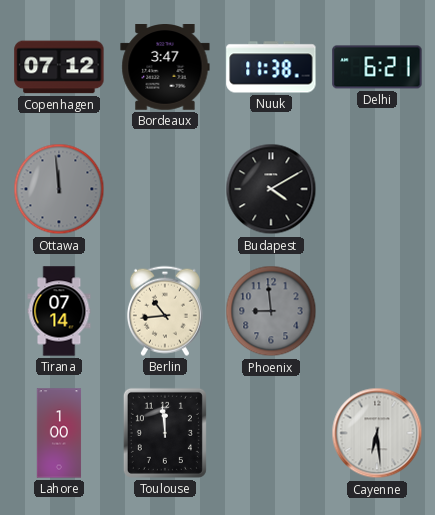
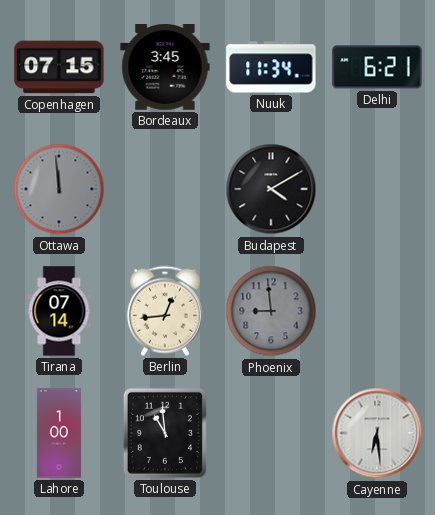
Copenhagen: 07:12 -> 07:15 (59, 67)
Bordeaux: 3:47 -> 3:45 (165, 68)
Nuuk: 11:38 -> 11:34 (271, 67)
Berlin: 10:44 -> 12:44 (165, 311)
Toulouse: 11:59 -> 10:59 (165, 433)
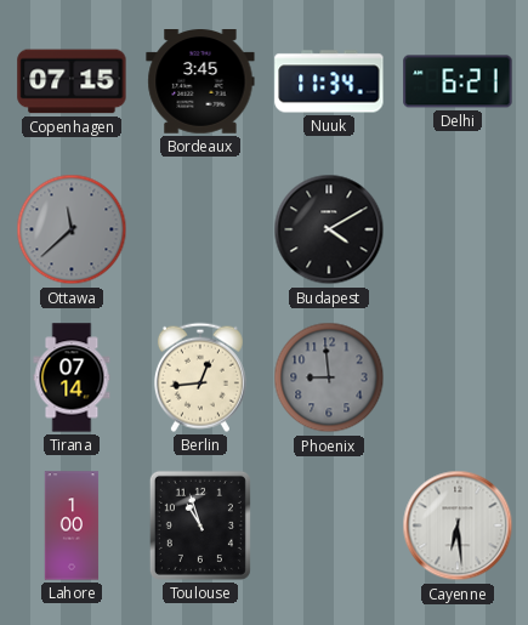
Ottawa: 11:59 -> 11:38 (72, 229)
Toulouse: 10:59 -> 10:57 (200, 525)
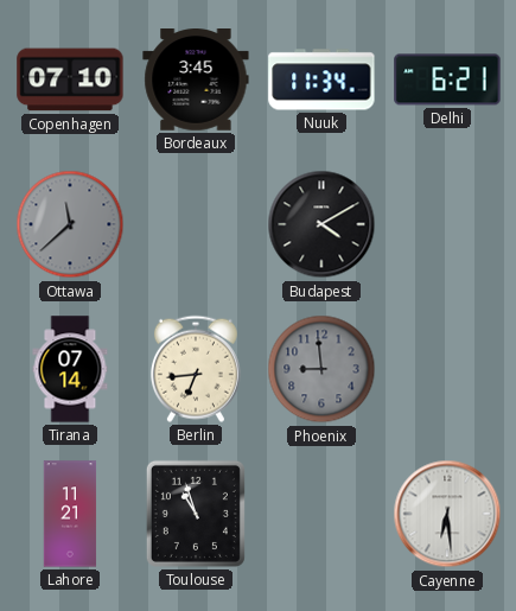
Copenhagen: 07:15 -> 07:10 (70, 79)
Berlin: 12:44 -> 6:44 (196, 369)
Lahore: 1:00 -> 11:21 (70, 514)
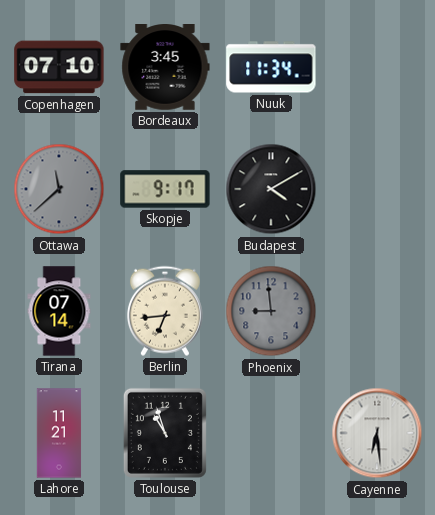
Delhi: 6:21 -> none (447, 79)
Skopje: none -> 9:17 (165, 189)
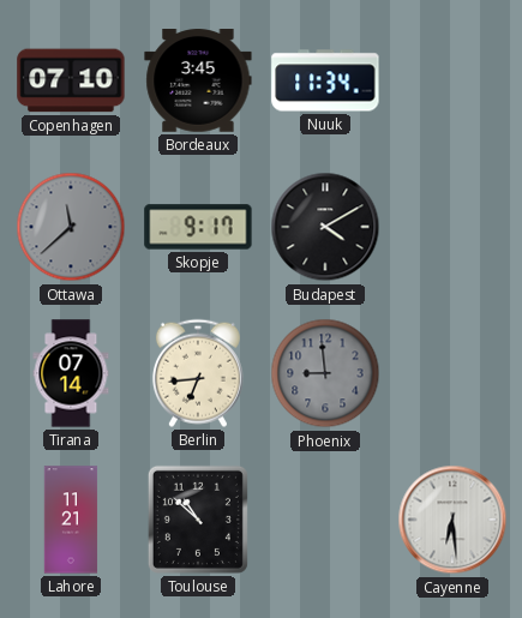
Toulouse: 10:57 -> 10:52 (198, 520)
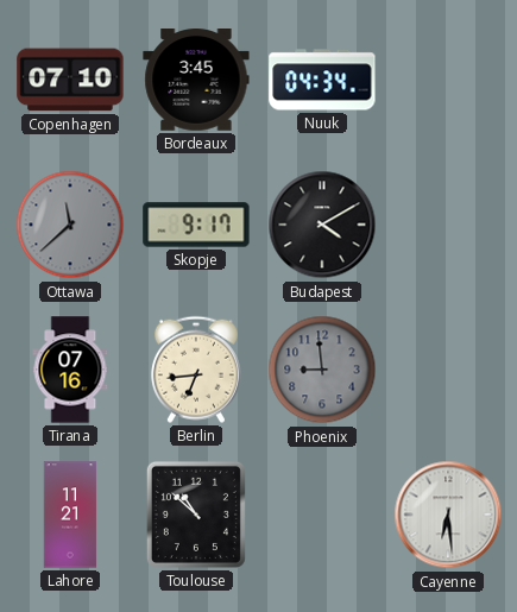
Nuuk: 11:34 -> 04:34 (322, 80)
Tirana: 07:14 -> 07:16 (70, 370)
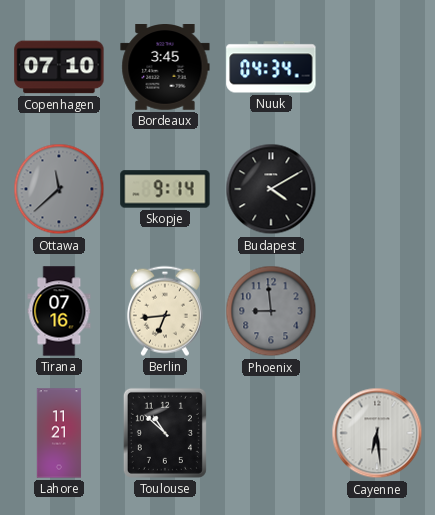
Skopje: 9:17 -> 9:14 (165, 189)
